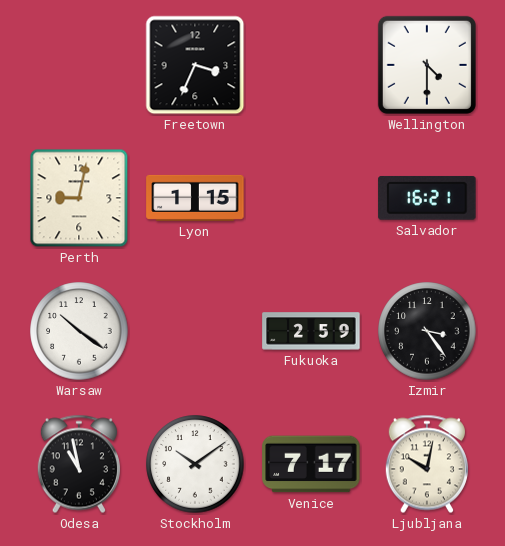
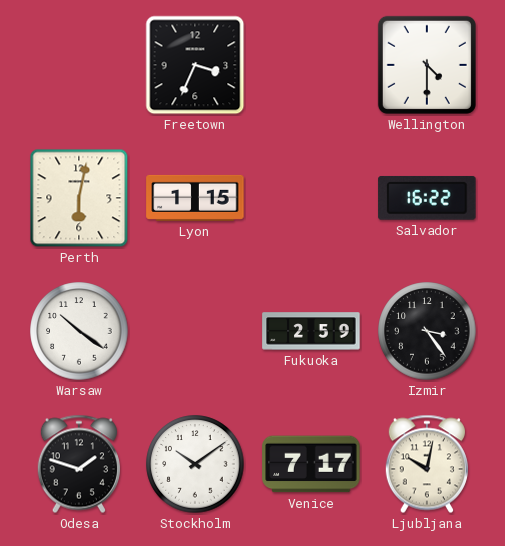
Perth: 9:02 -> 6:02 (79, 198)
Salvador: 16:21 -> 16:22 (427, 198)
Odesa: 10:58 -> 1:48 (79, 464)
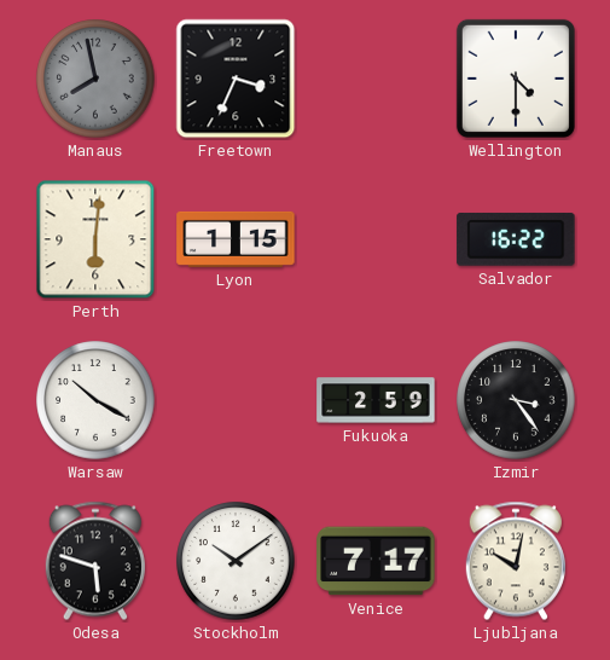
Manaus: none -> 7:58 (95, 79)
Perth: 6:02 -> 6:01 (95, 239)
Warsaw: 10:21 -> 10:20 (95, 400)
Odesa: 1:48 -> 5:48 (95, 561)
